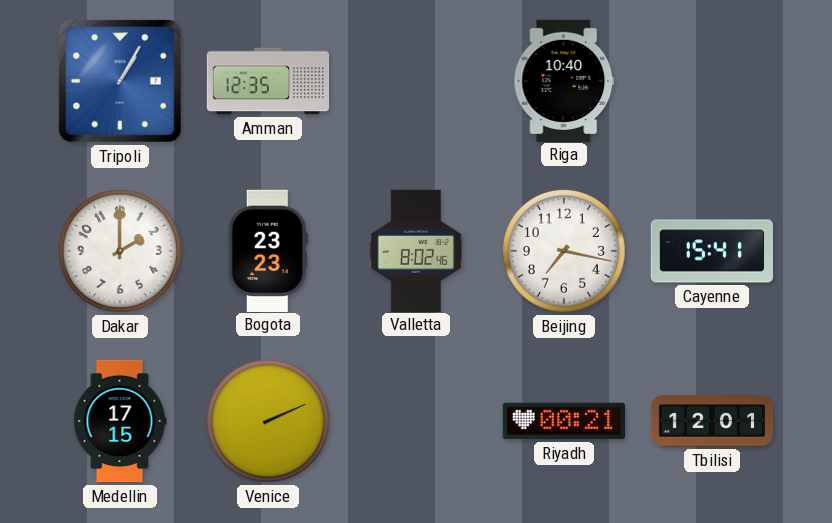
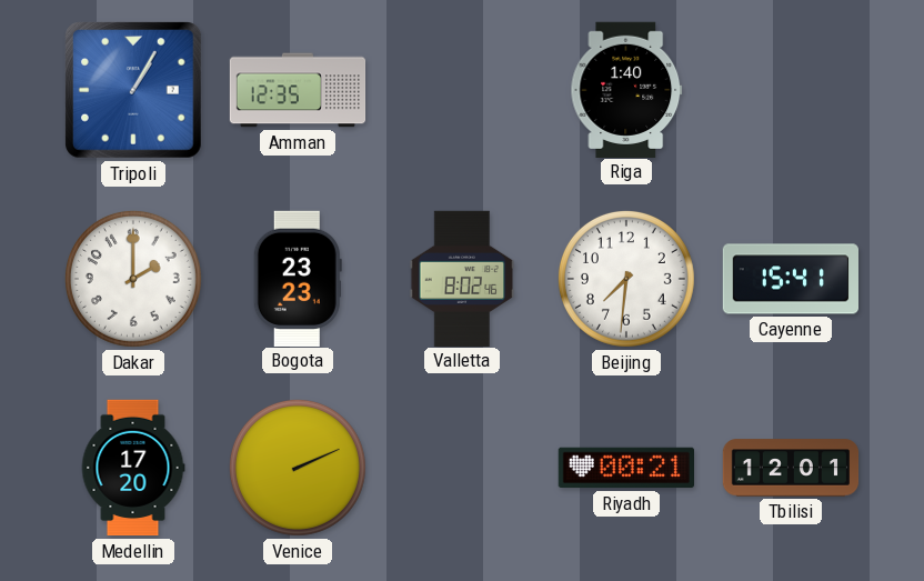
Riga: 10:40 -> 1:40 (626, 89)
Beijing: 7:17 -> 7:31 (626, 279)
Medellin: 17:15 -> 17:20 (133, 468)
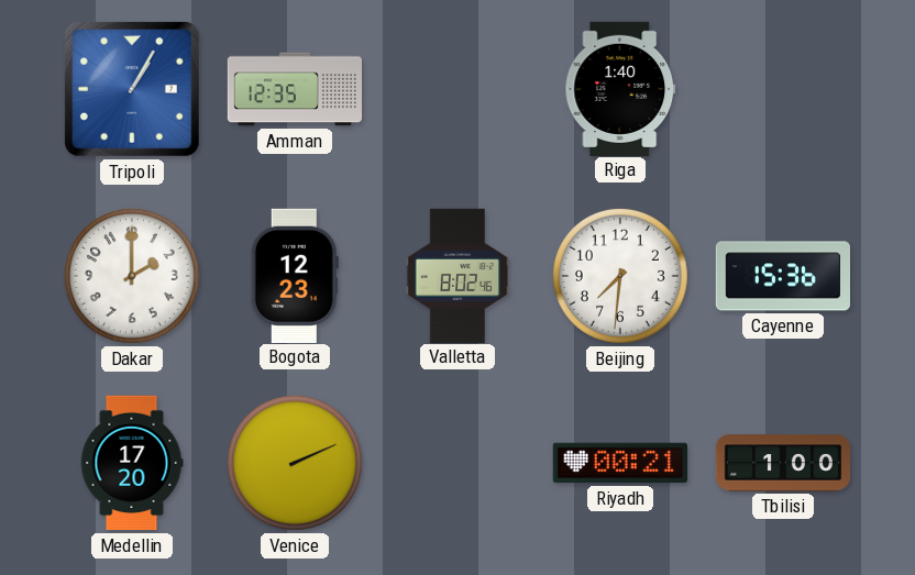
Bogota: 23:23 -> 12:23 (295, 275)
Cayenne: 15:41 -> 15:36 (782, 276)
Tbilisi: 12:01 -> 1:00 (783, 463)
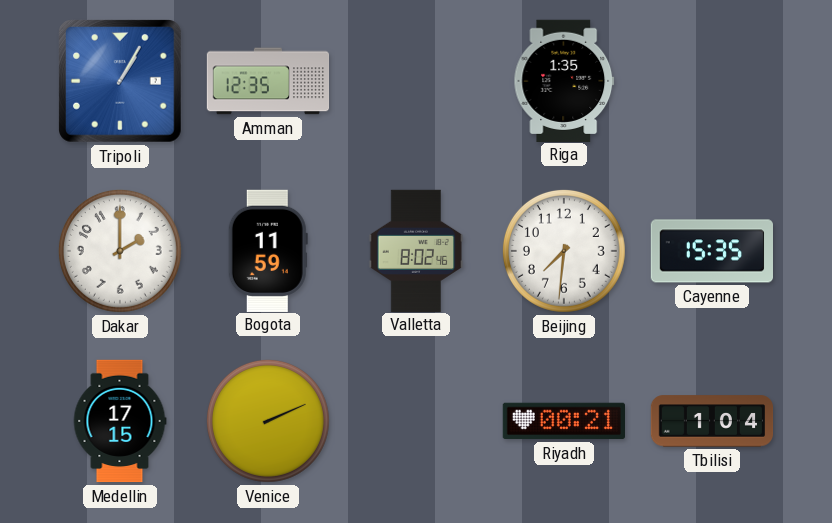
Riga: 1:40 -> 1:35 (564, 80)
Bogota: 12:23 -> 11:59 (268, 250)
Cayenne: 15:36 -> 15:35 (711, 251)
Medellin: 17:20 -> 17:15 (120, 421)
Tbilisi: 1:00 -> 1:04 (712, 421)
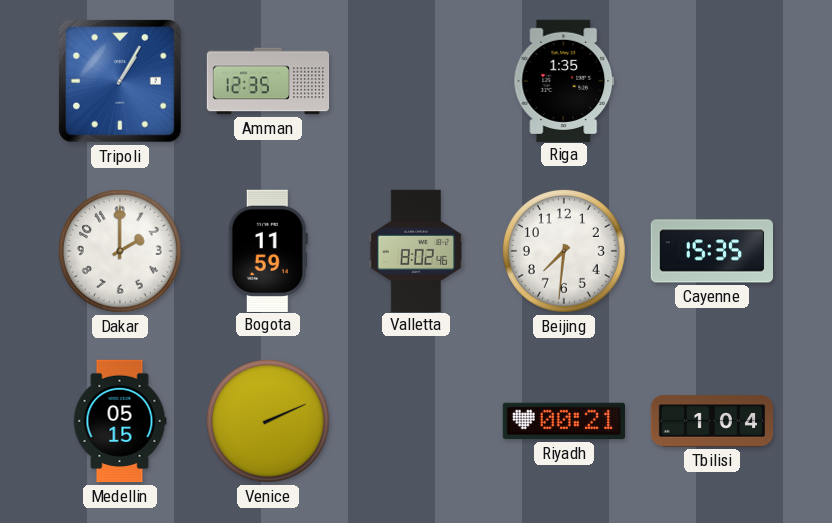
Medellin: 17:15 -> 05:15 (120, 421)
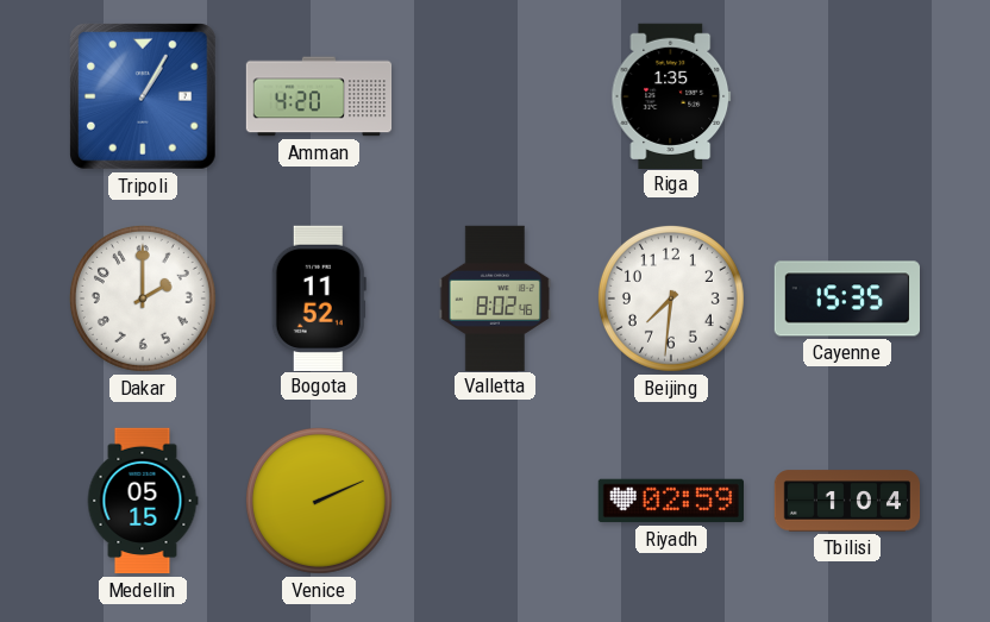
Amman: 12:35 -> 4:20 (319, 96)
Bogota: 11:59 -> 11:52 (319, 297)
Riyadh: 00:21 -> 02:59 (670, 501)
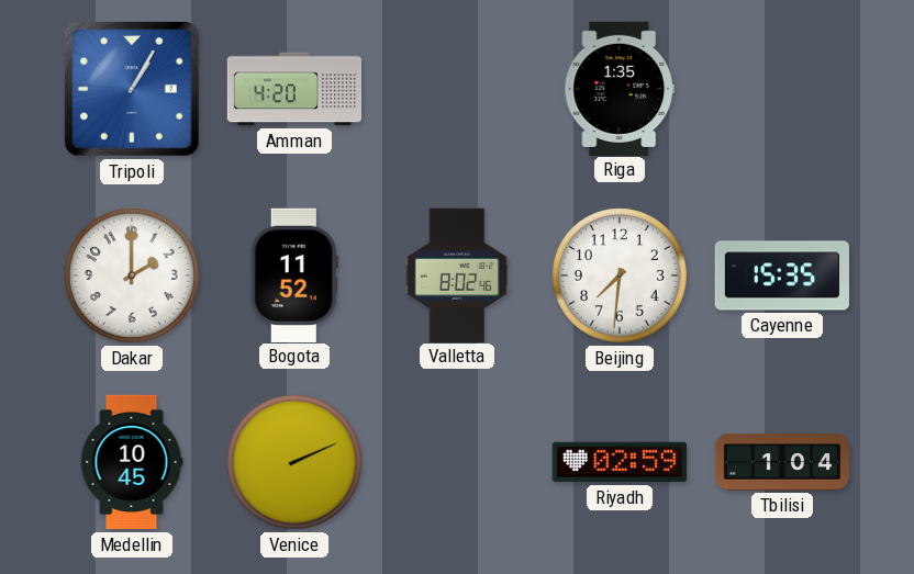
Medellin: 05:15 -> 10:45 (132, 462)
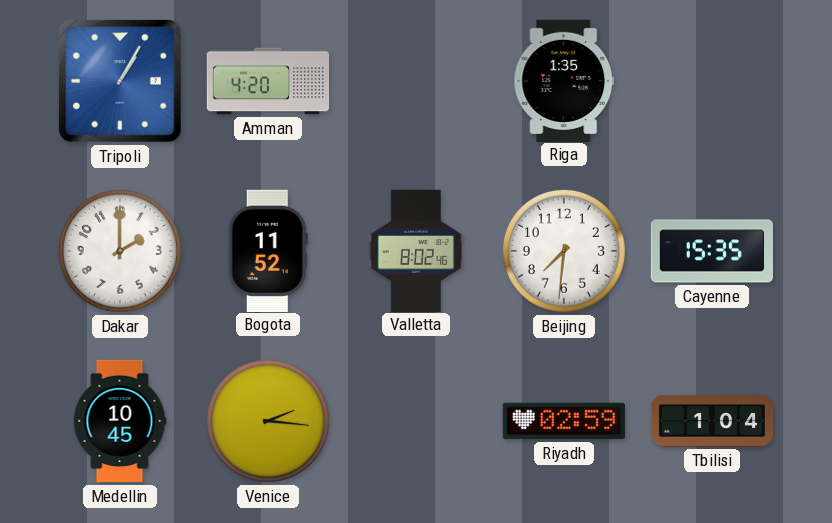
Venice: 2:11 -> 2:16 (268, 421)
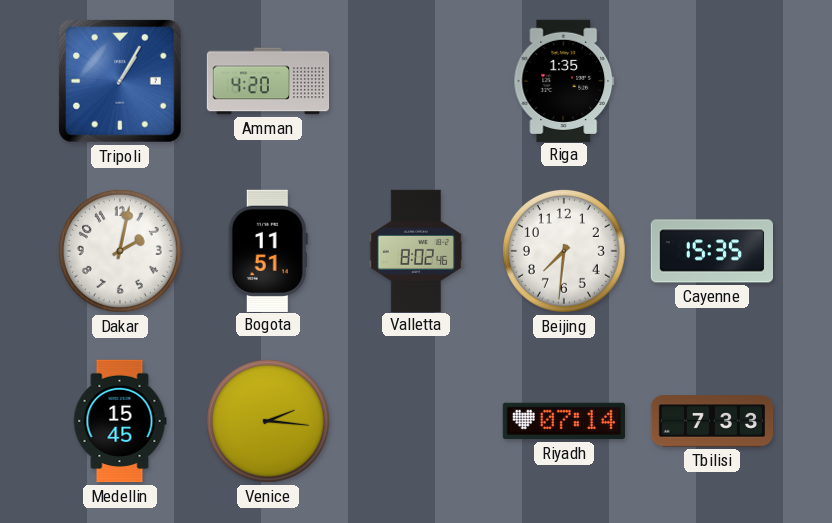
Dakar: 2:00 -> 2:02 (120, 251)
Bogota: 11:52 -> 11:51 (268, 250)
Medellin: 10:45 -> 15:45 (120, 421)
Riyadh: 02:59 -> 07:14 (563, 421)
Tbilisi: 1:04 -> 7:33 (712, 421)
